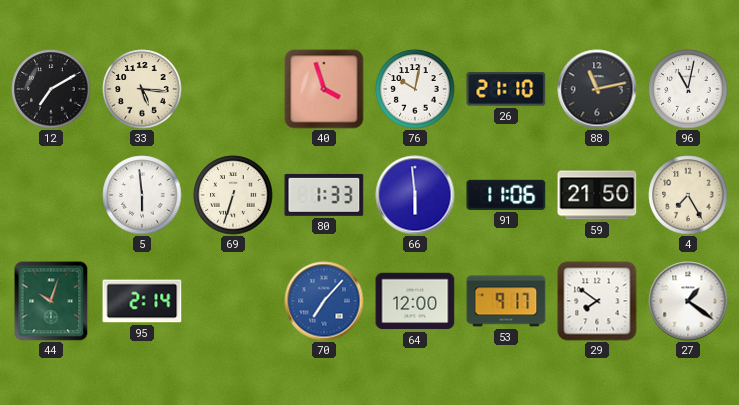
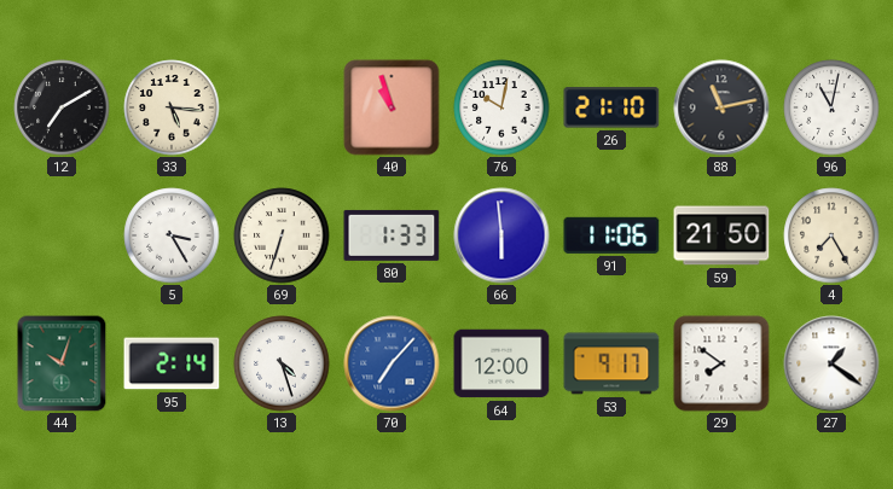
40: 3:57 -> 10:57 (392, 107)
5: 5:59 -> 3:25 (172, 235)
13: none -> 4:27 (282, 363)
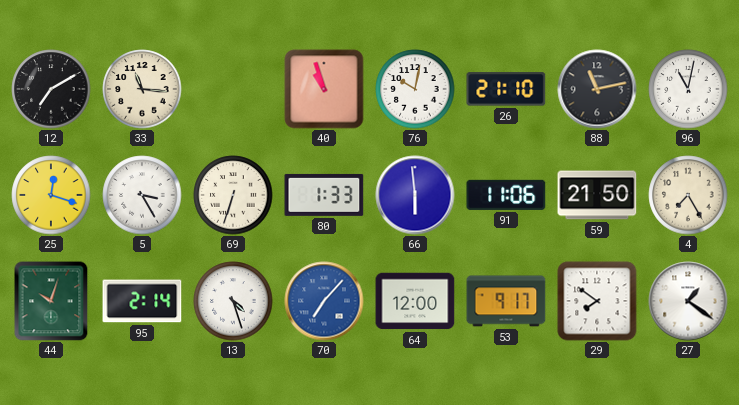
33: 5:16 -> 11:16 (142, 89)
25: none -> 12:18 (51, 195)
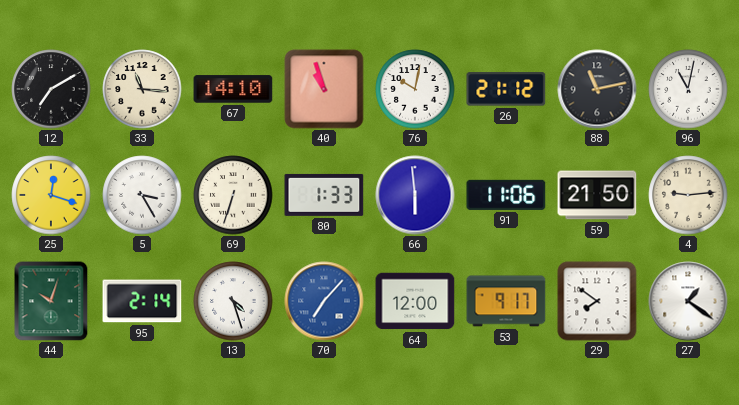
67: none -> 14:10 (233, 89)
26: 21:10 -> 21:12 (506, 89)
4: 7:25 -> 9:14 (688, 195)
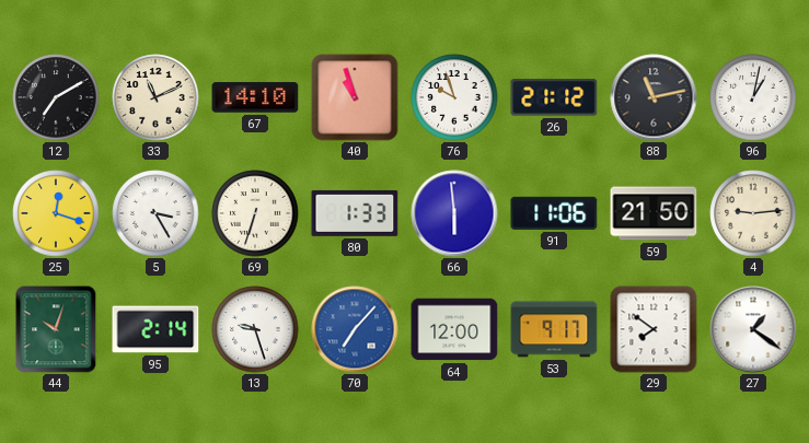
33: 11:16 -> 11:11 (155, 97)
76: 10:02 -> 9:57 (454, 97)
96: 11:02 -> 1:02 (753, 97)
13: 4:27 -> 9:27 (255, 329)
